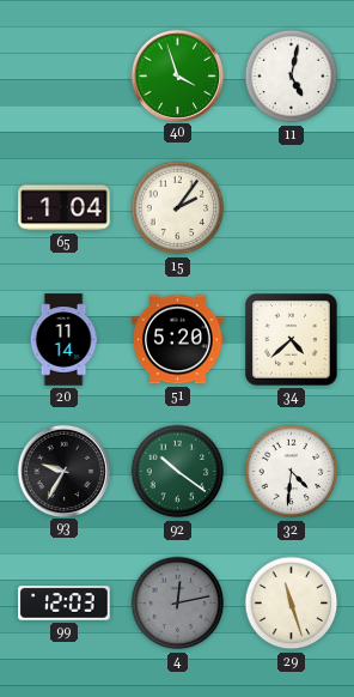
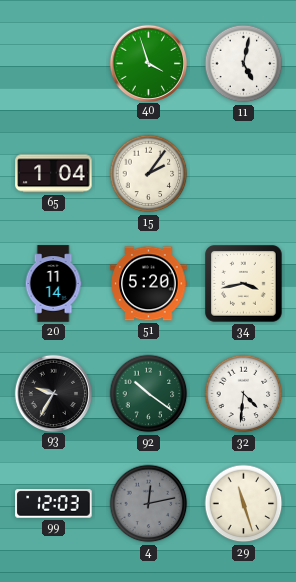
34: 4:38 -> 3:43 (244, 284)
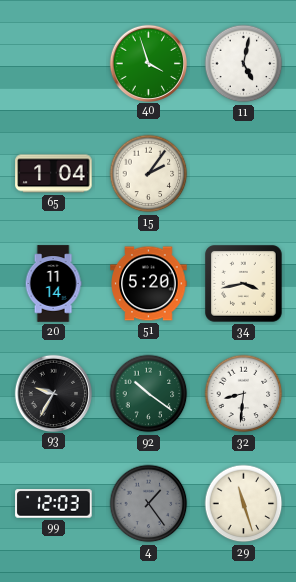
32: 4:31 -> 8:31 (244, 394)
4: 12:13 -> 1:24 (149, 504)
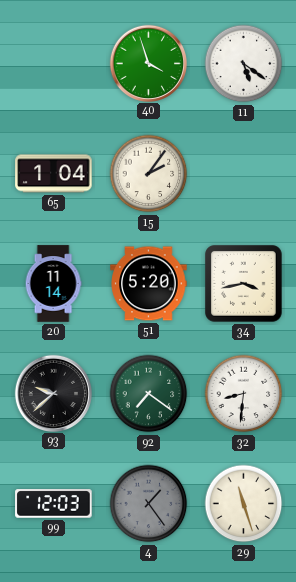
11: 5:02 -> 5:21 (244, 64)
93: 9:35 -> 9:38 (53, 393)
92: 10:21 -> 7:21 (149, 394)
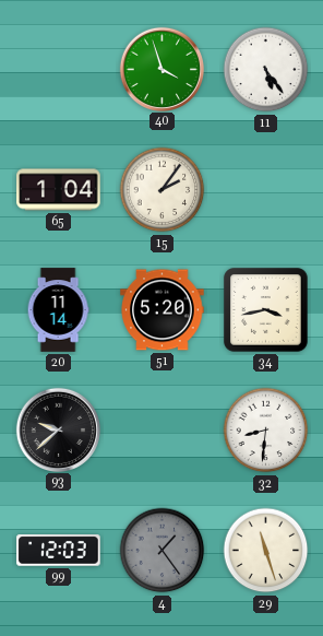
11: 5:21 -> 5:24 (266, 70)
92: 7:21 -> none (149, 394)
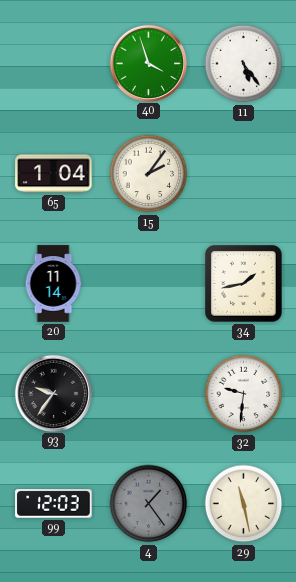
51: 5:20 -> none (163, 310)
34: 3:43 -> 1:43 (244, 284)
93: 9:38 -> 9:36 (53, 393)
32: 8:31 -> 9:31 (244, 394)
29: 11:27 -> 11:28 (244, 504)
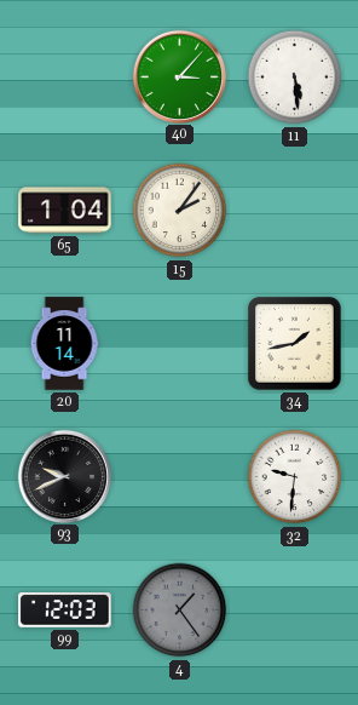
40: 3:57 -> 3:07 (179, 76)
11: 5:24 -> 5:29 (295, 78)
93: 9:36 -> 9:41 (64, 476)
29: 11:28 -> none (244, 504)
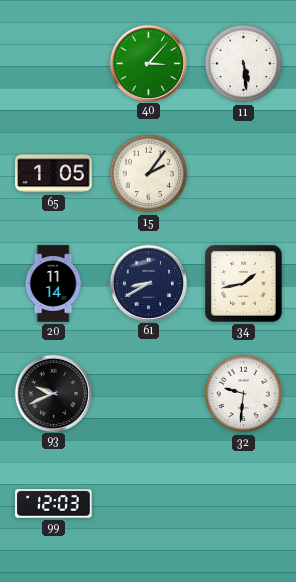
65: 1:04 -> 1:05 (54, 174)
61: none -> 8:40 (148, 283)
4: 1:24 -> none (180, 611)
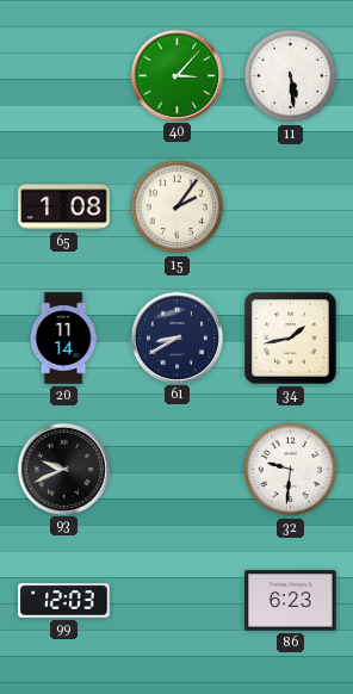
65: 1:05 -> 1:08 (64, 207)
86: none -> 6:23 (291, 601)
